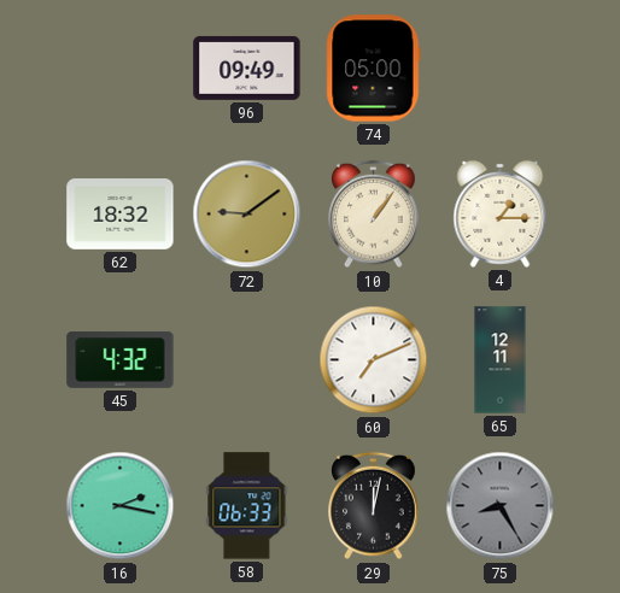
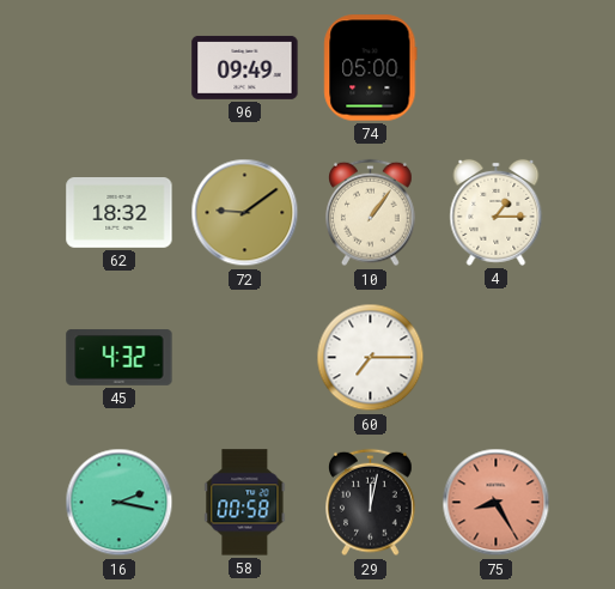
60: 7:11 -> 7:15 (371, 358)
65: 12:11 -> none (501, 360)
58: 06:33 -> 00:58 (245, 503)
75 dial: grey -> salmon (497, 503)
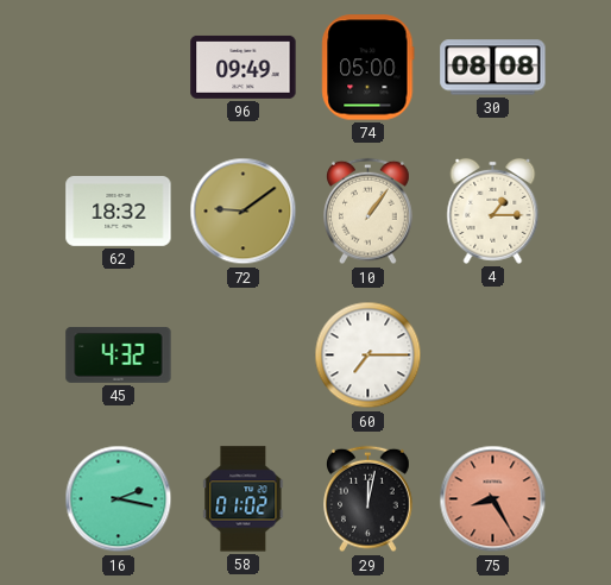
30: none -> 08:08 (493, 68)
58: 00:58 -> 01:02 (244, 499)
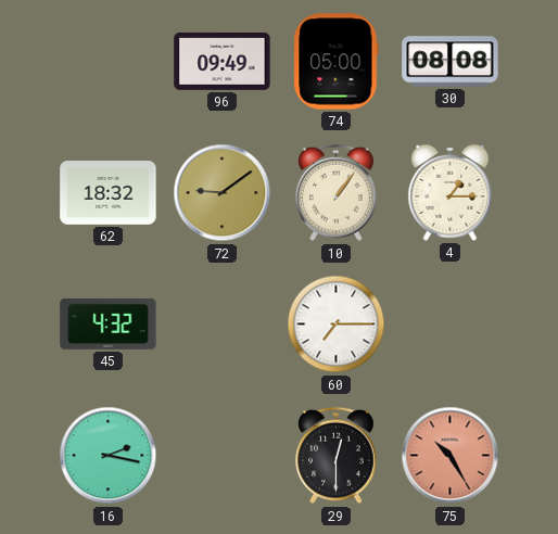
58: 01:02 -> none (244, 499)
29: 12:02 -> 12:30 (337, 456)
75: 8:25 -> 10:25 (451, 456)
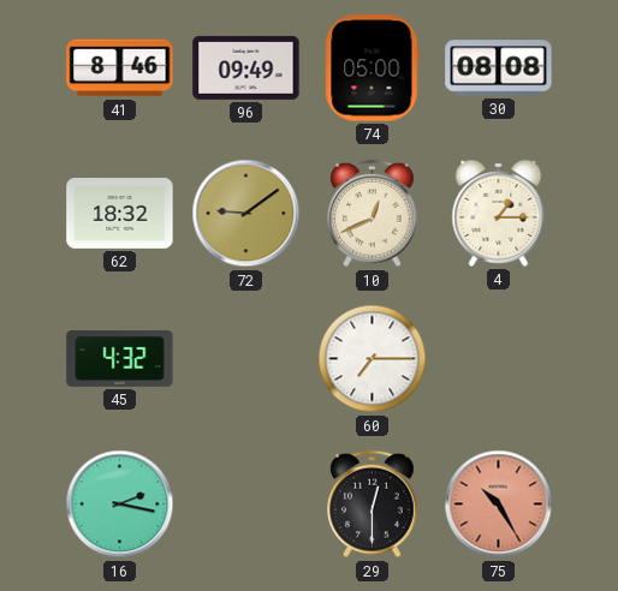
41: none -> 8:46 (120, 68)
10: 1:06 -> 12:41 (373, 214)
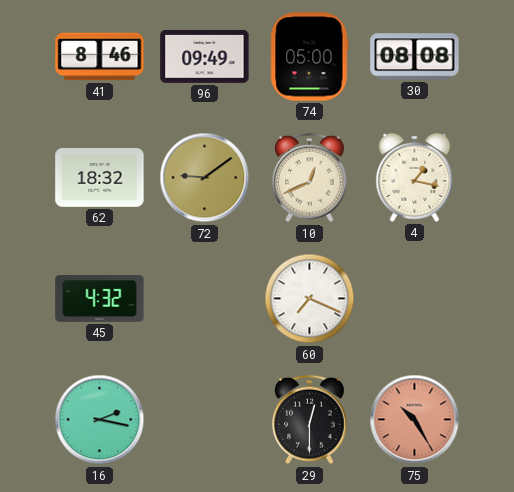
4: 1:15 -> 1:17 (415, 177)
60: 7:15 -> 7:19 (310, 299)
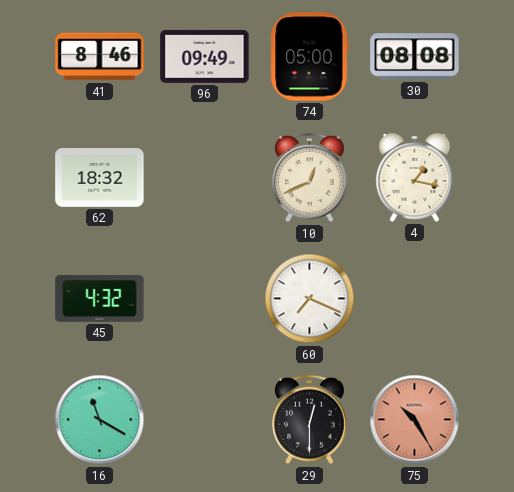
72: 9:09 -> none (205, 178)
16: 2:17 -> 11:20 (100, 420)
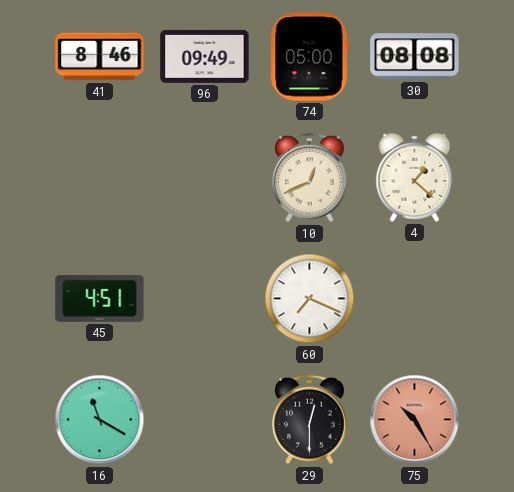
62: 18:32 -> none (100, 178)
4: 1:17 -> 1:22 (415, 177)
45: 4:32 -> 4:51 (100, 299)
